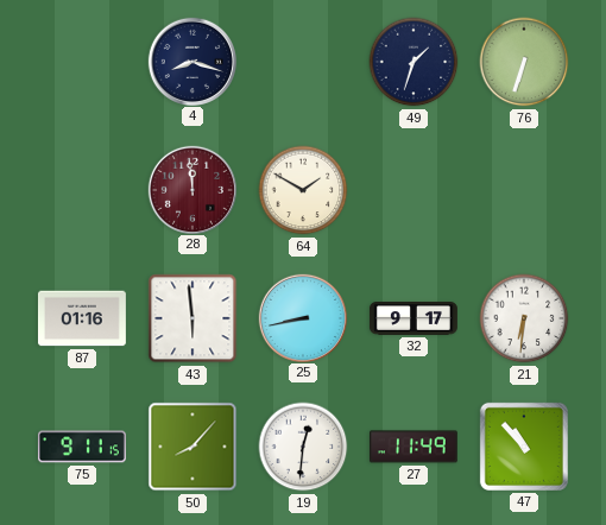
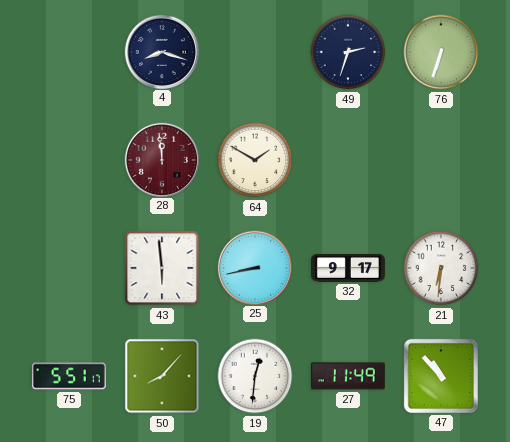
49: 1:33 -> 2:33 (348, 52)
87: 01:16 -> none (82, 318)
75: 9:11 -> 5:51 (69, 376)
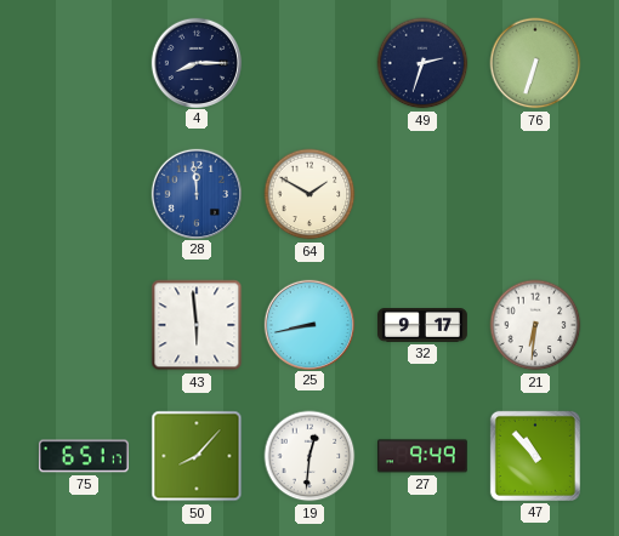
4: 8:18 -> 8:15 (195, 62)
28 dial: burgundy -> blue (195, 193)
75: 5:51 -> 6:51 (84, 456)
27: 11:49 -> 9:49 (422, 456)
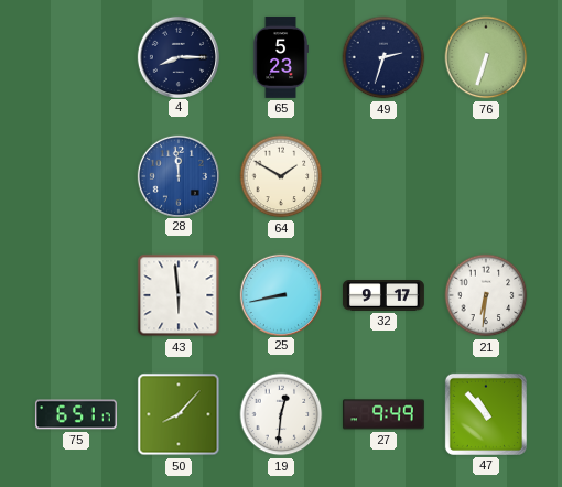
65: none -> 5:23 (281, 57)
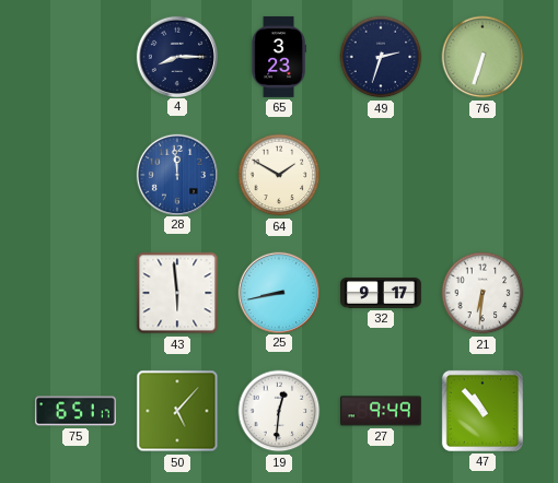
65: 5:23 -> 3:23 (279, 57)
50: 8:07 -> 5:07 (177, 411)
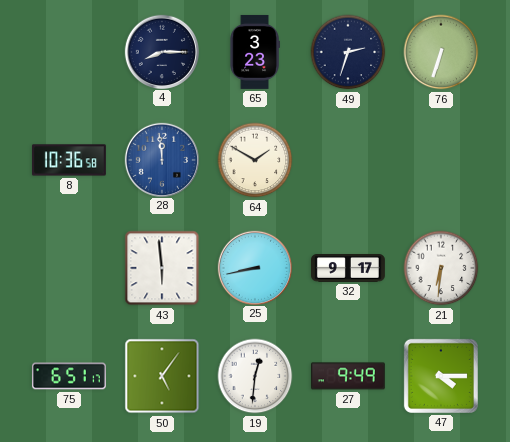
8: none -> 10:36 (69, 160)
50: 5:07 -> 5:06 (162, 376)
47: 10:53 -> 4:15 (441, 376)
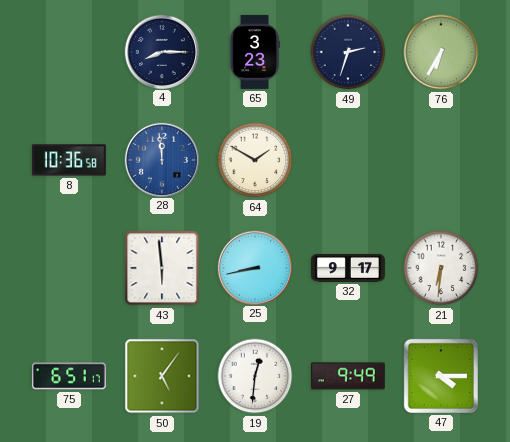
76: 6:33 -> 6:35 (441, 52)
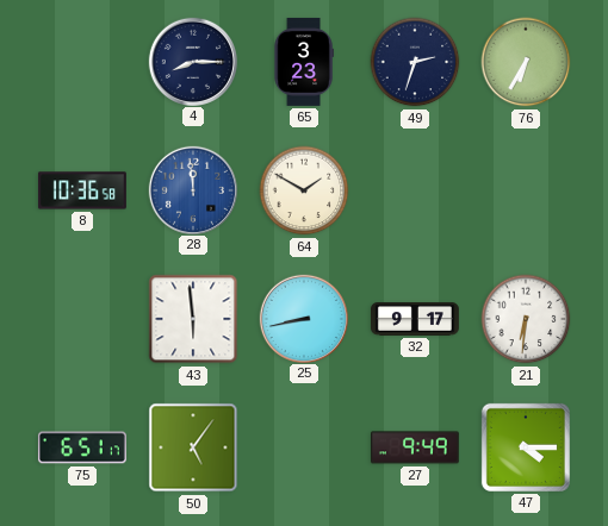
19: 12:31 -> none (255, 376)
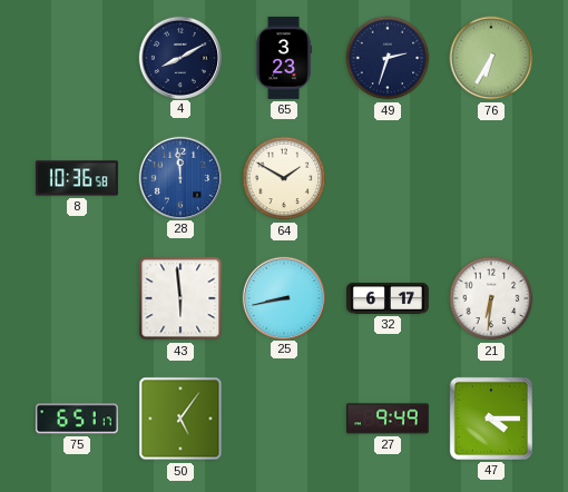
4: 8:15 -> 8:10 (179, 57)
32: 9:17 -> 6:17 (388, 299)
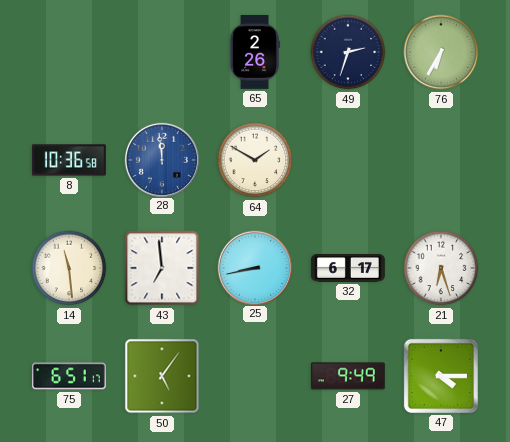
4: 8:10 -> none (179, 57)
65: 3:23 -> 2:26 (255, 52)
14: none -> 11:29 (69, 268)
43: 5:59 -> 6:59 (162, 268)
21: 6:31 -> 6:27 (441, 268)
